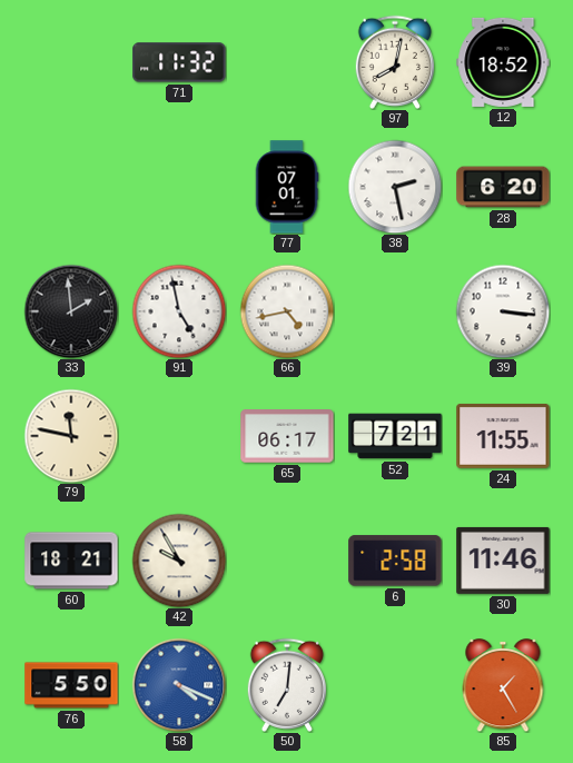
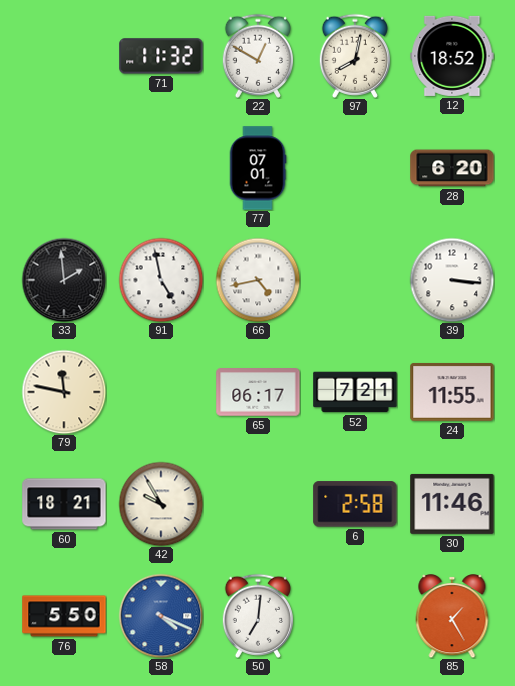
22: none -> 12:50 (257, 56)
38: 2:28 -> none (395, 187)
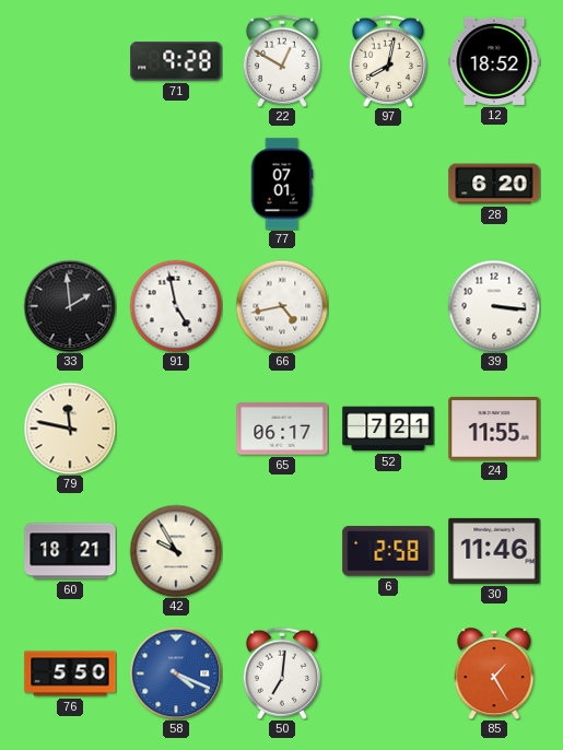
71: 11:32 -> 9:28 (176, 61)
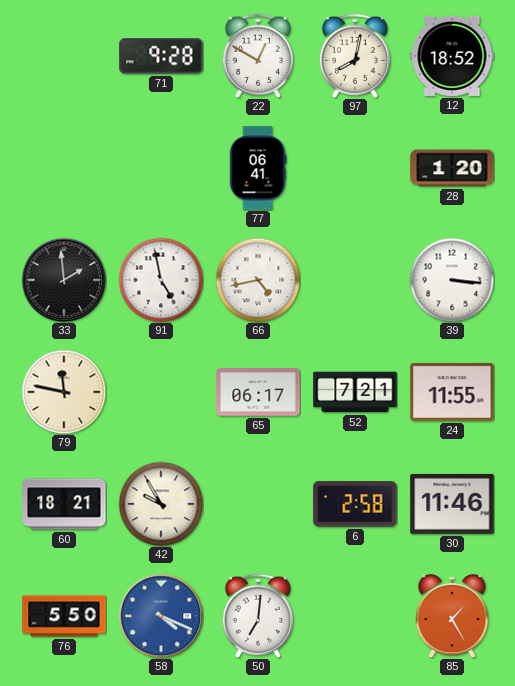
77: 07:01 -> 06:41 (258, 168)
28: 6:20 -> 1:20 (452, 168)
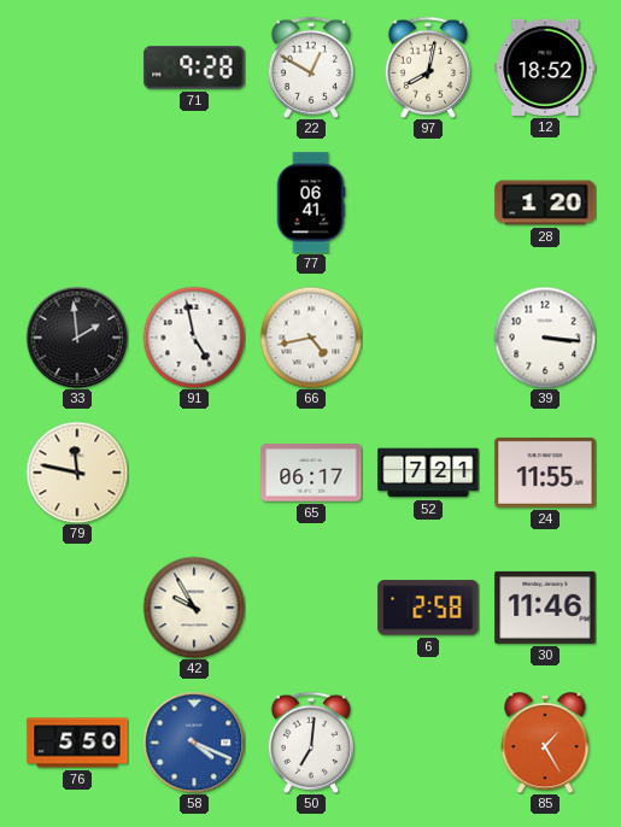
60: 18:21 -> none (64, 504)
